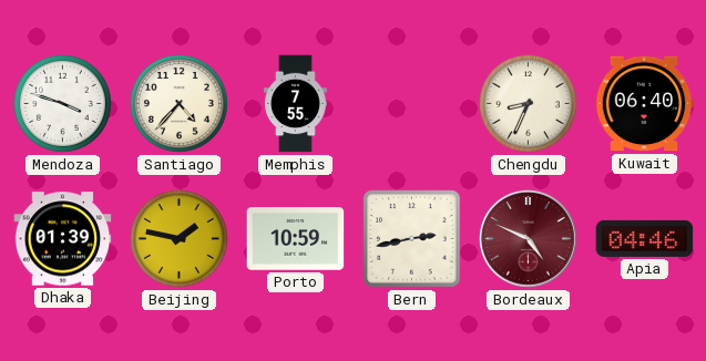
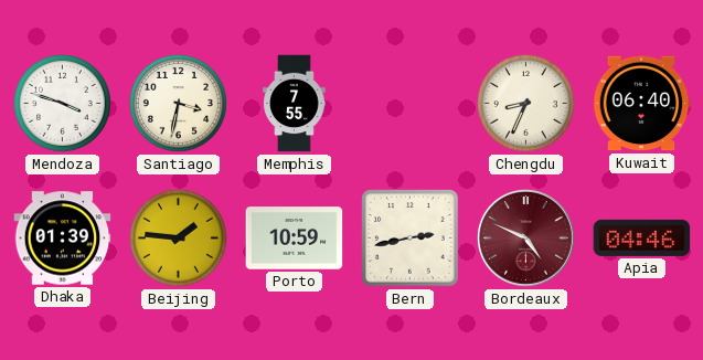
Santiago: 4:37 -> 3:32 (178, 103)
Beijing: 1:47 -> 1:46 (178, 237)
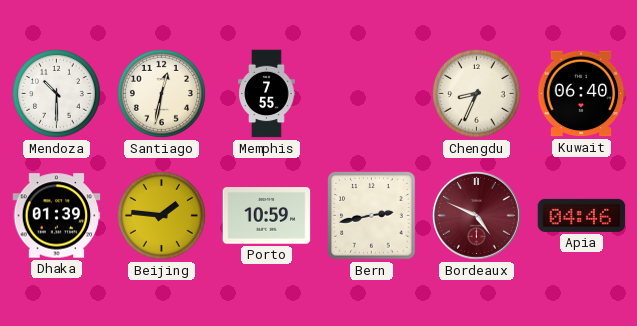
Mendoza: 3:48 -> 10:30 (56, 93)
Santiago: 3:32 -> 12:32 (161, 93)
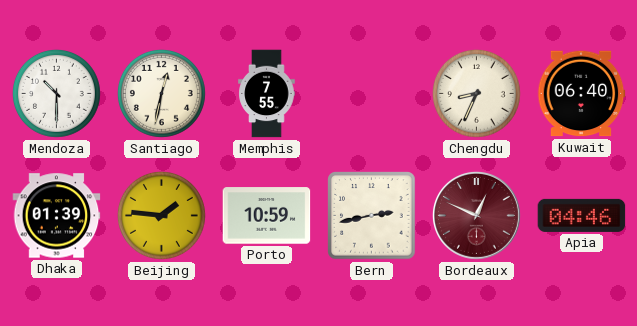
Bordeaux: 4:49 -> 12:49 (476, 215)
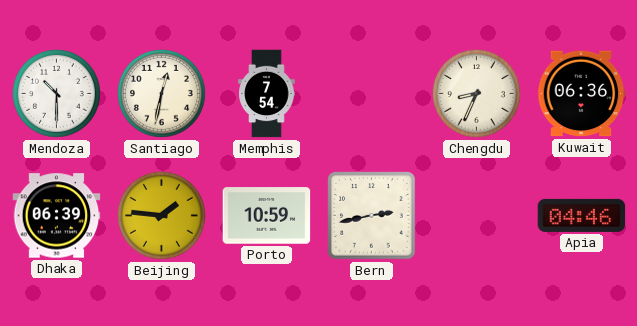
Memphis: 7:55 -> 7:54 (267, 94)
Kuwait: 06:40 -> 06:36 (581, 94)
Dhaka: 01:39 -> 06:39 (57, 216)
Bordeaux: 12:49 -> none (476, 215)
